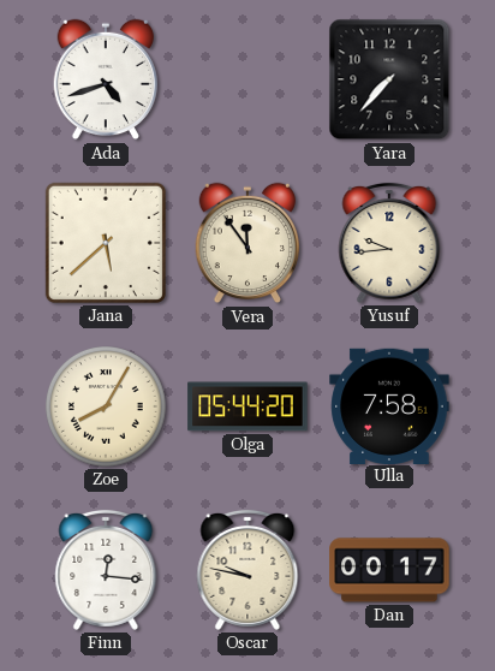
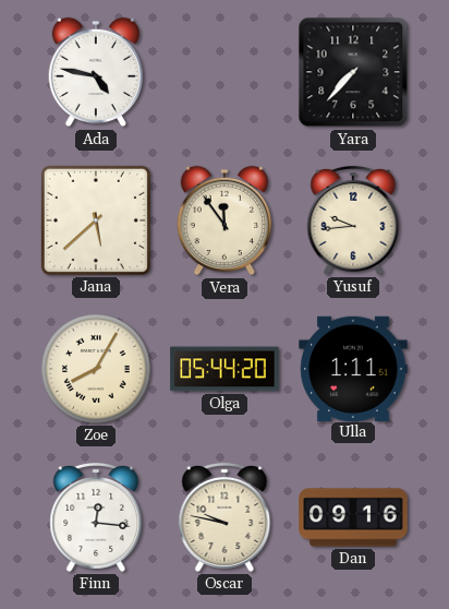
Ada: 4:42 -> 4:47 (96, 72)
Ulla: 7:58 -> 1:11 (353, 368)
Dan: 00:17 -> 09:16 (353, 517)
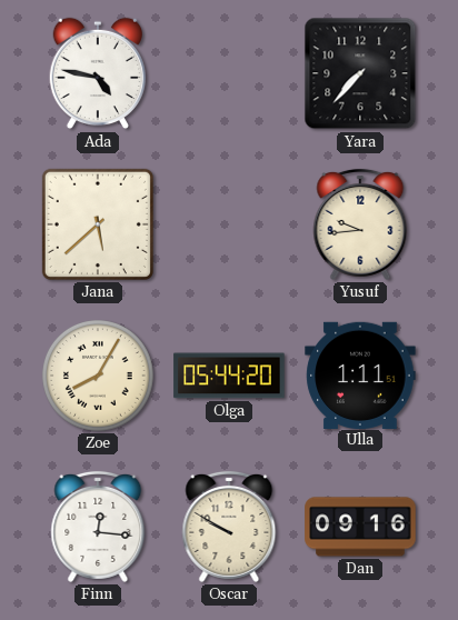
Vera: 11:54 -> none (225, 220)
Oscar: 9:47 -> 9:50 (229, 527)
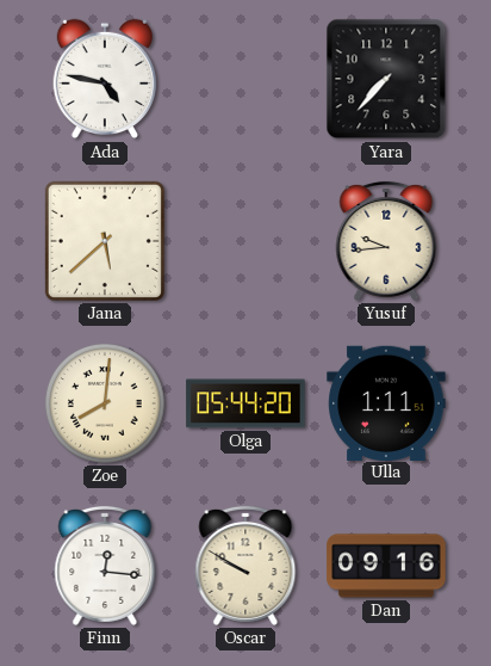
Zoe: 8:05 -> 8:01 (106, 405)
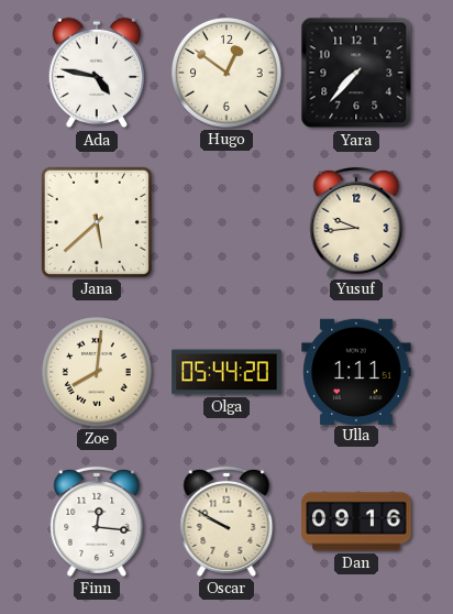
Hugo: none -> 12:51 (228, 74)
